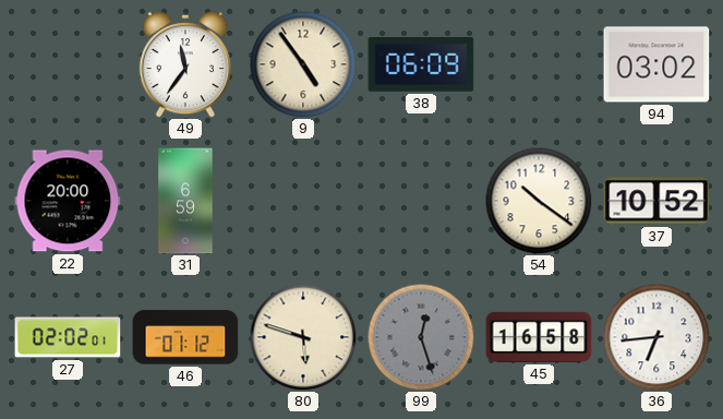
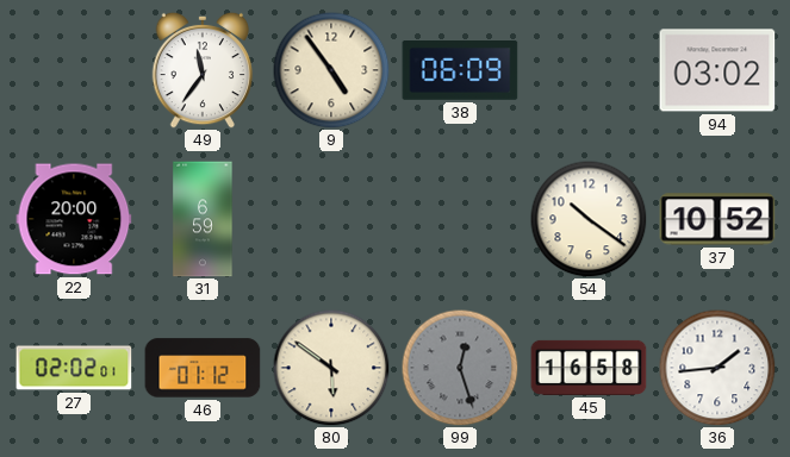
80: 5:48 -> 5:51 (331, 368)
36: 6:44 -> 1:44 (717, 368)
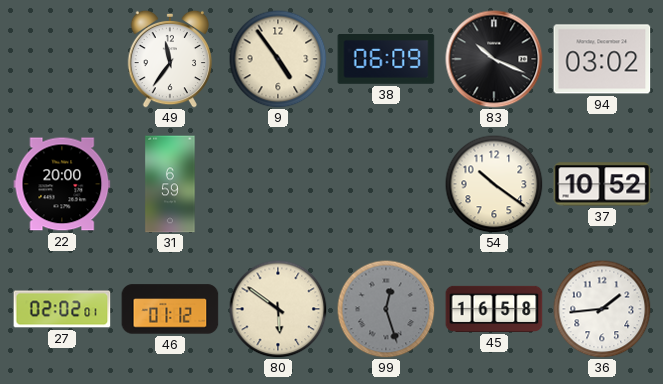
83: none -> 10:19 (494, 59)
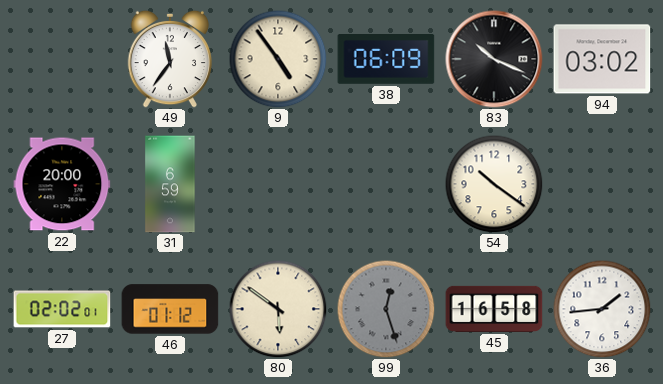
37: 10:52 -> none (602, 184)
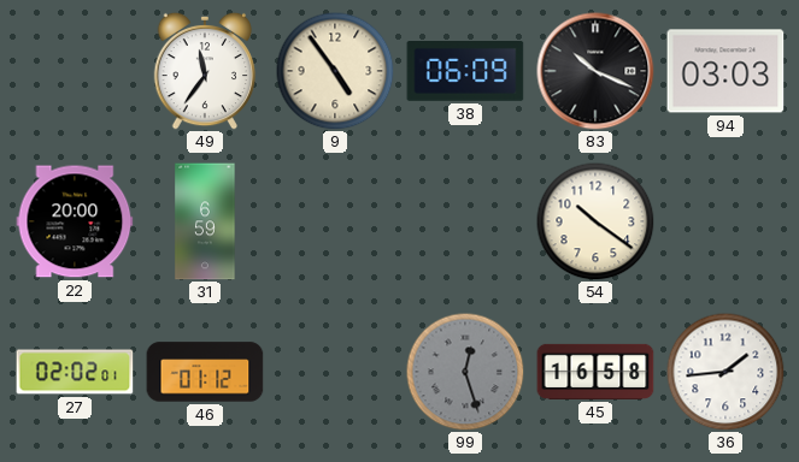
94: 03:02 -> 03:03 (725, 71)
80: 5:51 -> none (278, 309)
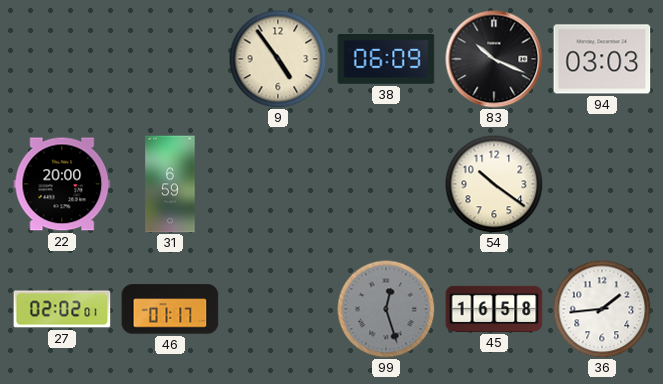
49: 11:36 -> none (205, 71)
46: 01:12 -> 01:17 (170, 309)
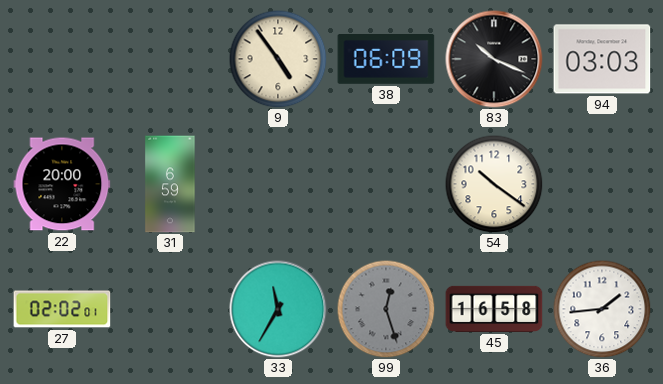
46: 01:17 -> none (170, 309)
33: none -> 11:35 (278, 309)
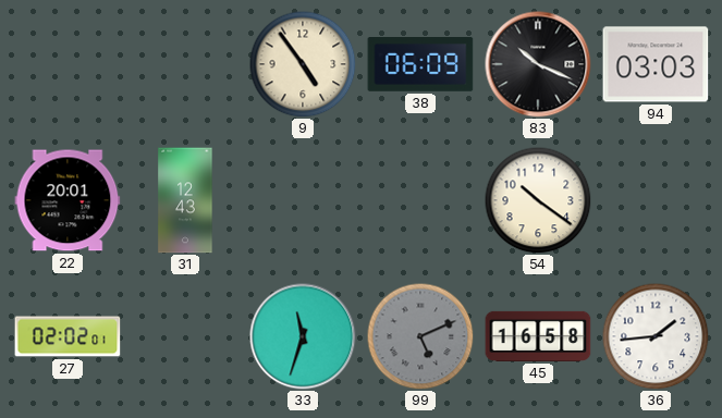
22: 20:00 -> 20:01 (68, 200)
31: 6:59 -> 12:43 (185, 200)
33: 11:35 -> 11:33 (303, 336)
99: 12:27 -> 5:11 (420, 336)
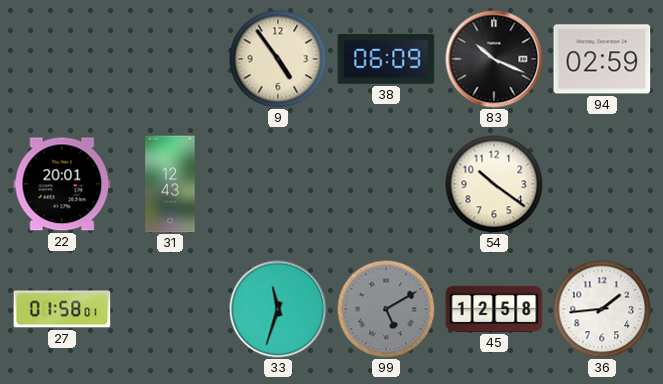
94: 03:03 -> 02:59 (602, 59)
27: 02:02 -> 01:58 (62, 309)
99: 5:11 -> 5:10 (386, 309)
45: 16:58 -> 12:58 (494, 309)
